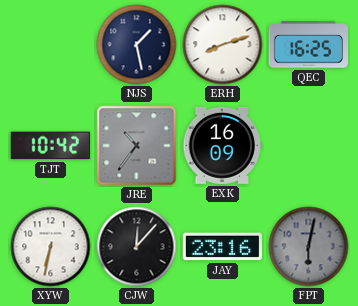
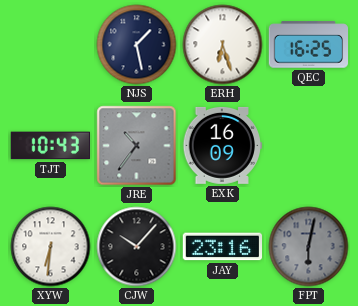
ERH: 8:12 -> 6:27 (223, 45)
TJT: 10:42 -> 10:43 (50, 146)
XYW: 6:32 -> 6:31 (51, 247)
CJW: 12:07 -> 10:07 (137, 247)
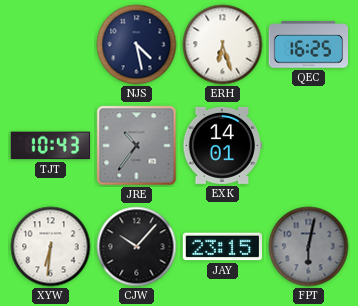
NJS: 1:28 -> 4:28 (137, 45)
EXK: 16:09 -> 14:01 (222, 145)
JAY: 23:16 -> 23:15 (222, 247)
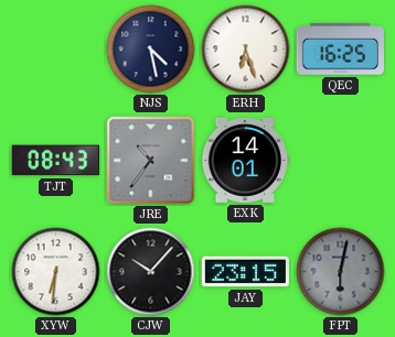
TJT: 10:43 -> 08:43 (55, 161)
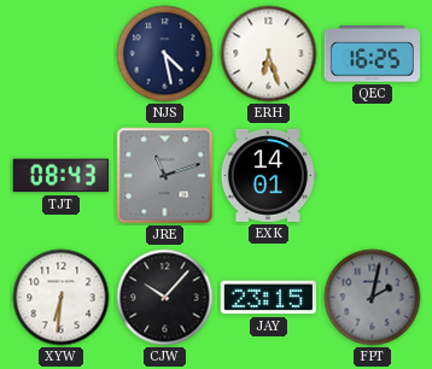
JRE: 10:36 -> 11:12 (165, 176)
FPT: 6:02 -> 2:02 (373, 298)
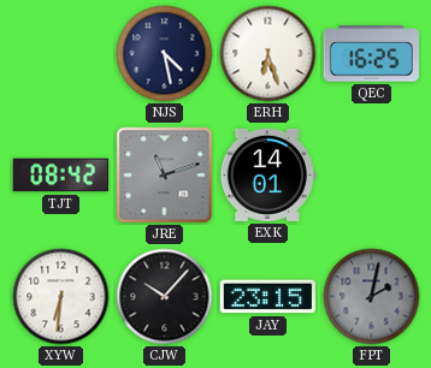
TJT: 08:43 -> 08:42 (60, 176)
